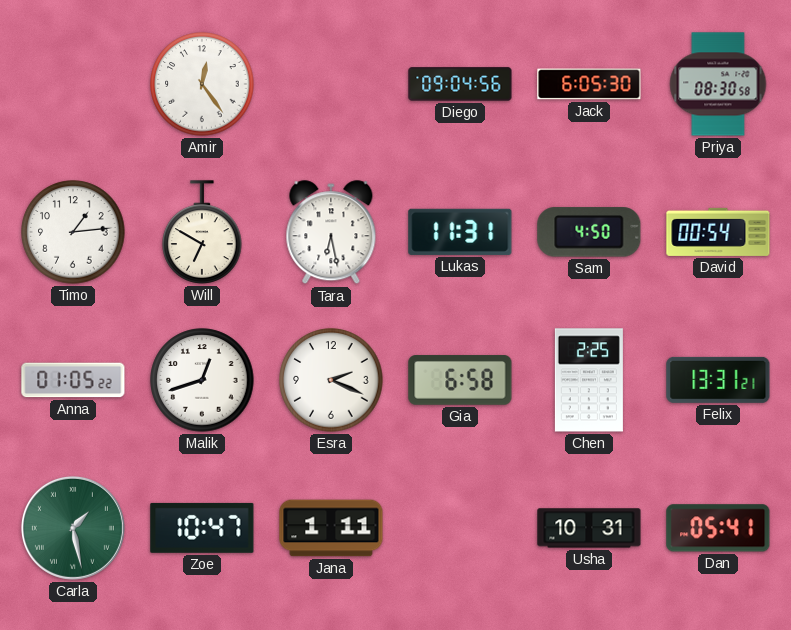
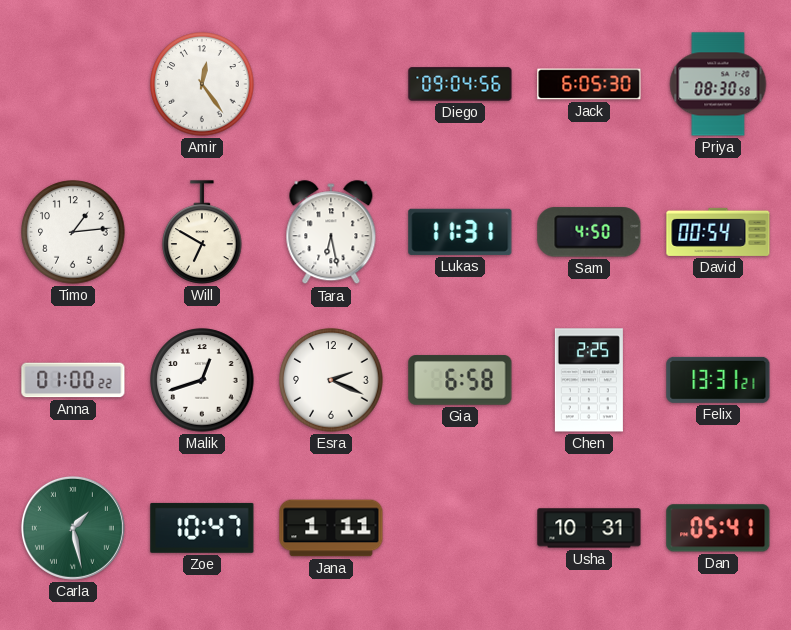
Anna: 01:05 -> 01:00 (73, 380)
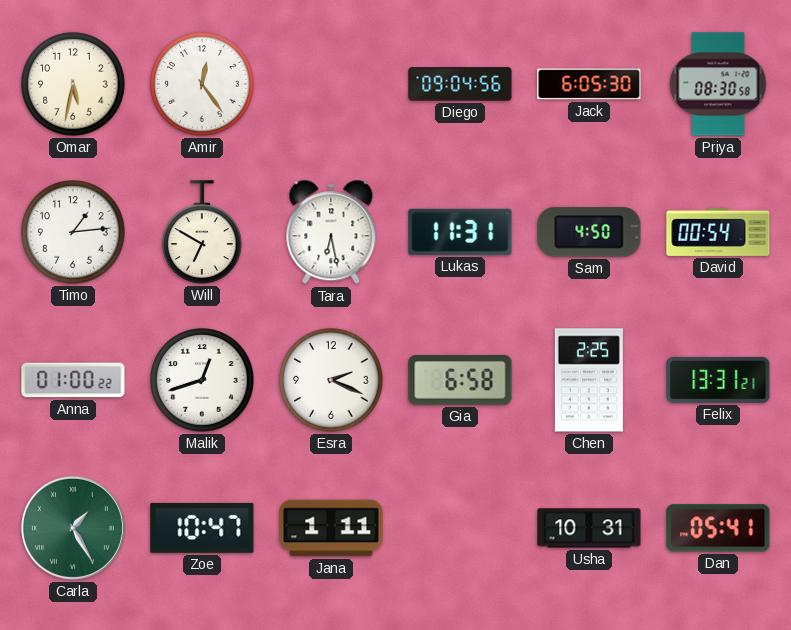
Omar: none -> 5:32 (73, 84)
Carla: 1:28 -> 1:25 (73, 528)
